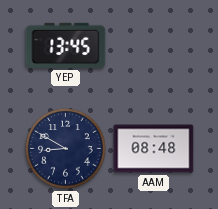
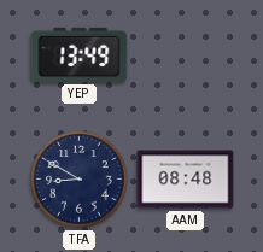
YEP: 13:45 -> 13:49 (80, 54)
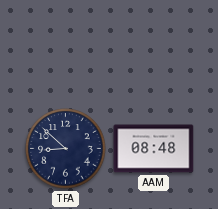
YEP: 13:49 -> none (80, 54)
TFA: 8:50 -> 8:52 (66, 149)
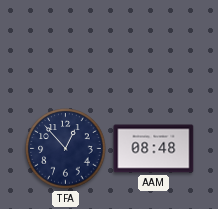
TFA: 8:52 -> 12:53 (66, 149)
